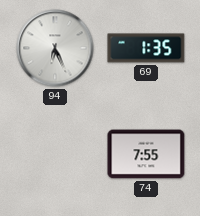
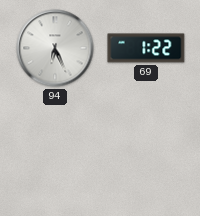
69: 1:35 -> 1:22 (146, 48)
74: 7:55 -> none (146, 154)
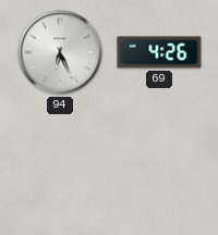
69: 1:22 -> 4:26 (159, 52)
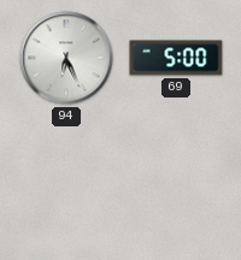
69: 4:26 -> 5:00 (176, 58)
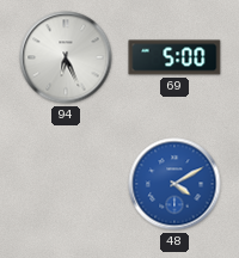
48: none -> 4:10 (174, 184)
